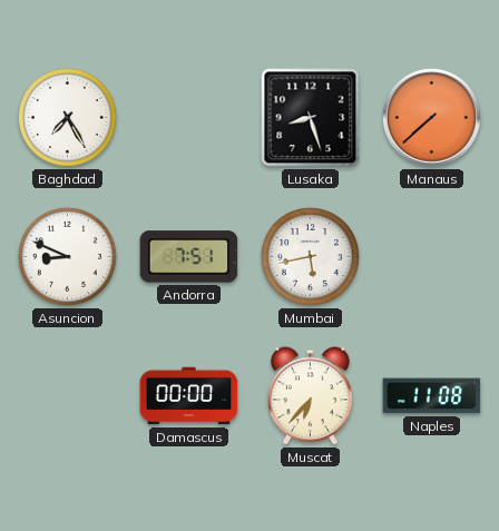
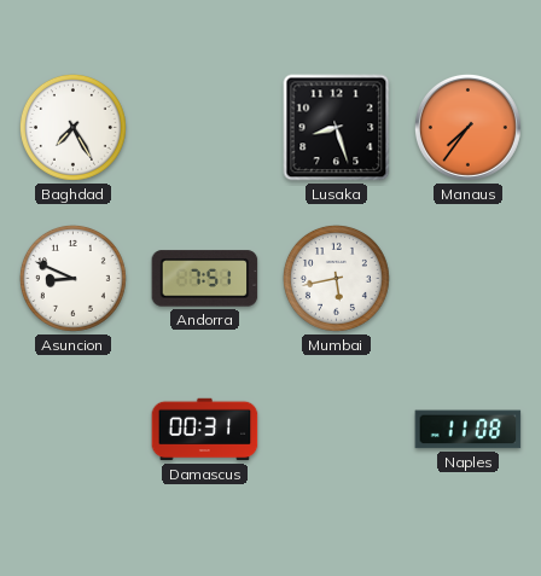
Manaus: 7:38 -> 7:36 (467, 127)
Damascus: 00:00 -> 00:31 (205, 430)
Muscat: 6:37 -> none (311, 396)
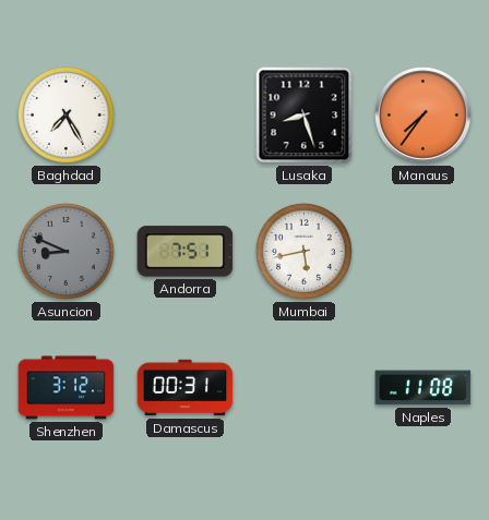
Asuncion dial: white -> grey (65, 251)
Shenzhen: none -> 3:12 (67, 388)
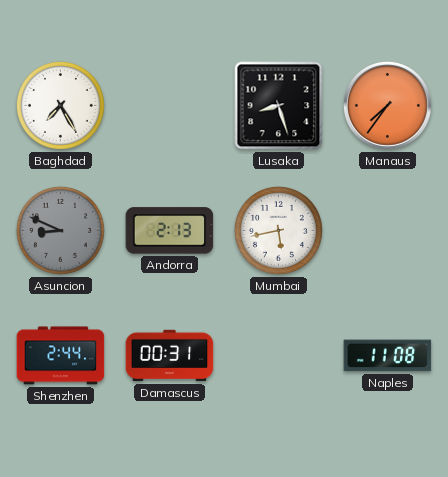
Andorra: 7:51 -> 2:13 (170, 231)
Shenzhen: 3:12 -> 2:44 (61, 356)
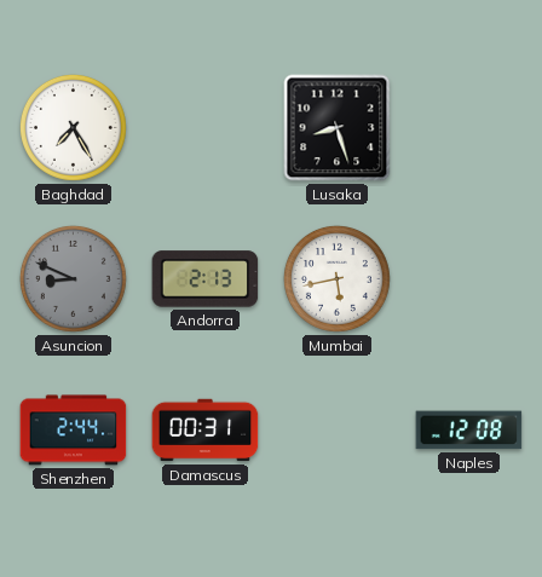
Manaus: 7:36 -> none (387, 105)
Naples: 11:08 -> 12:08 (469, 431)
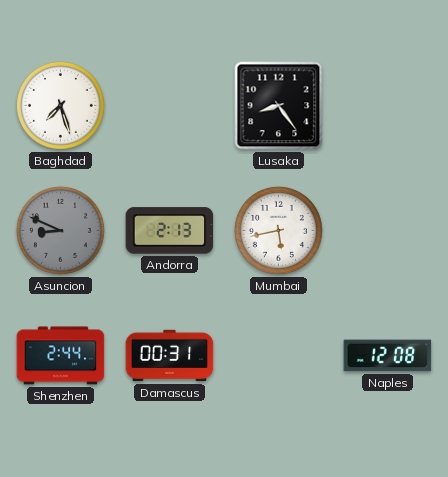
Baghdad: 7:25 -> 7:27 (60, 105)
Lusaka: 8:27 -> 8:24 (279, 106)
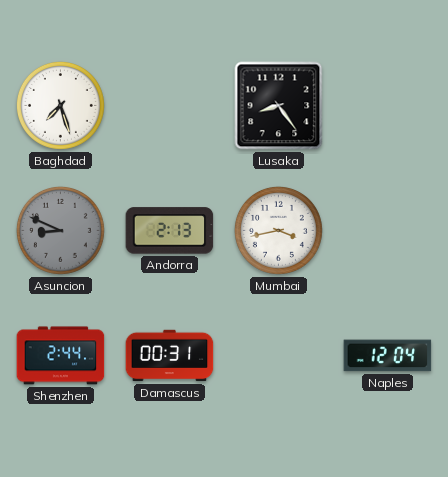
Mumbai: 5:43 -> 3:43 (278, 230)
Naples: 12:08 -> 12:04 (388, 356)
